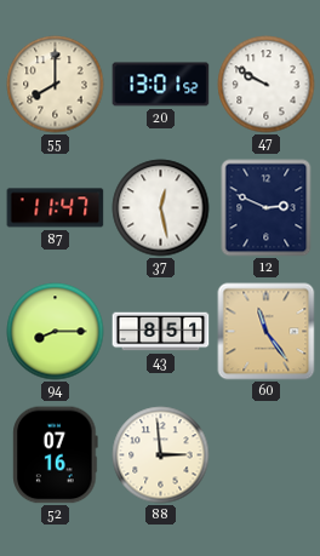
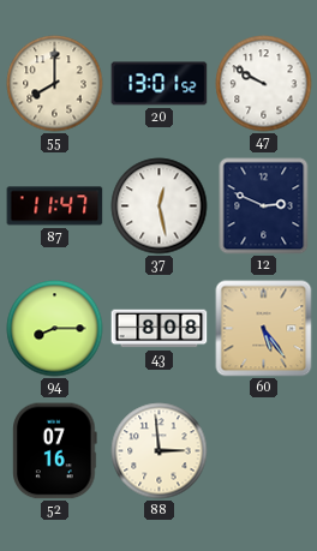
43: 8:51 -> 8:08 (160, 329)
60: 11:24 -> 5:24 (264, 329)
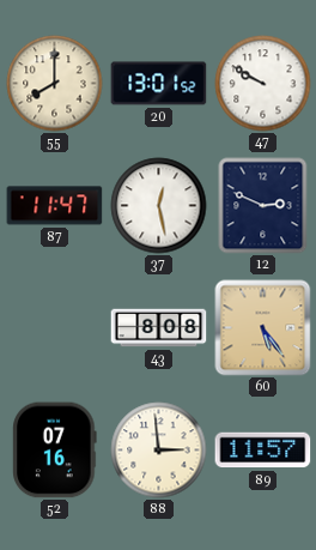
94: 8:15 -> none (55, 329)
89: none -> 11:57 (263, 451)
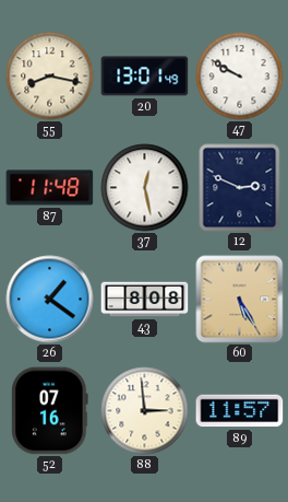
55: 8:00 -> 8:17 (50, 77)
20: 13:01:52 -> 13:01:49 (145, 77)
87: 11:47 -> 11:48 (50, 188)
26: none -> 1:21 (50, 300)
60: 5:24 -> 5:25 (240, 300)
